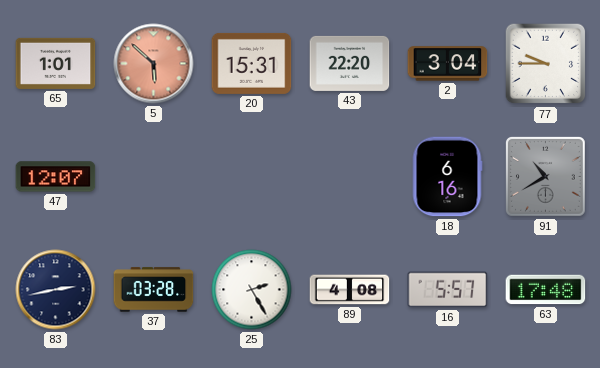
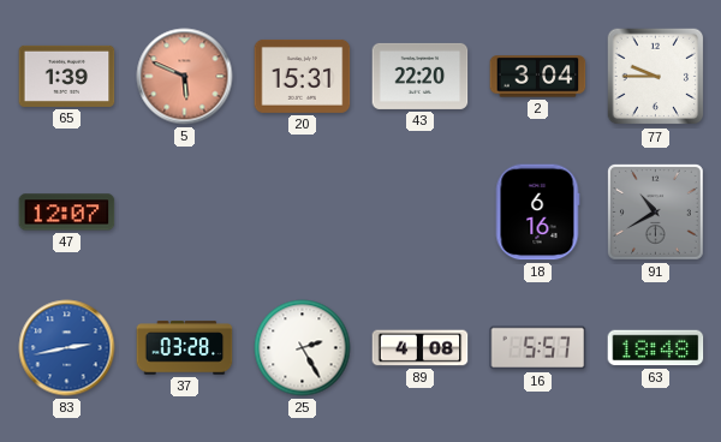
65: 1:01 -> 1:39 (67, 76)
5: 5:52 -> 5:49 (185, 77)
83 dial: navy -> blue (67, 348)
63: 17:48 -> 18:48 (656, 348)
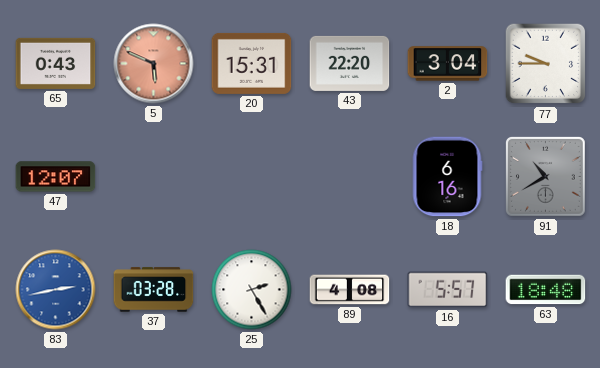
65: 1:39 -> 0:43 (56, 63)
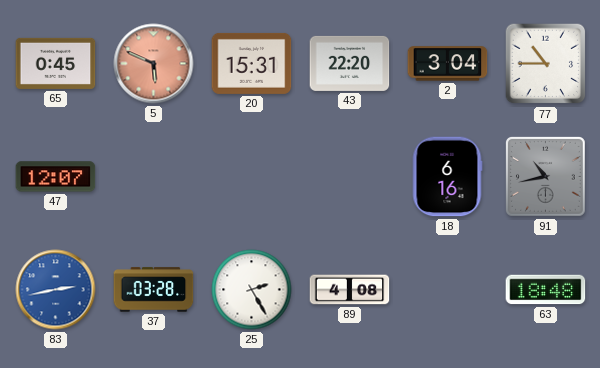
65: 0:43 -> 0:45 (56, 63)
77: 9:45 -> 10:45 (546, 64)
91: 10:40 -> 10:43 (546, 176)
16: 5:57 -> none (448, 290)
